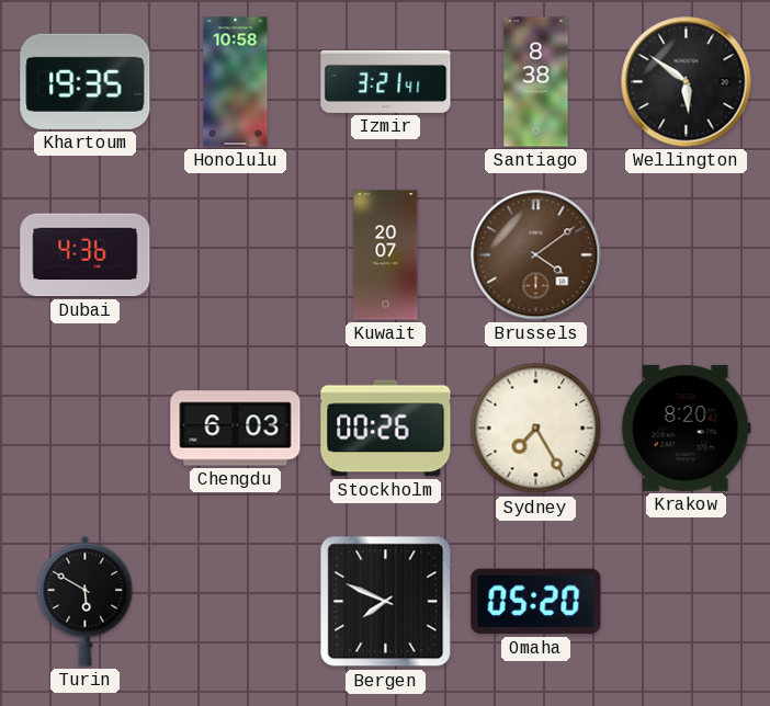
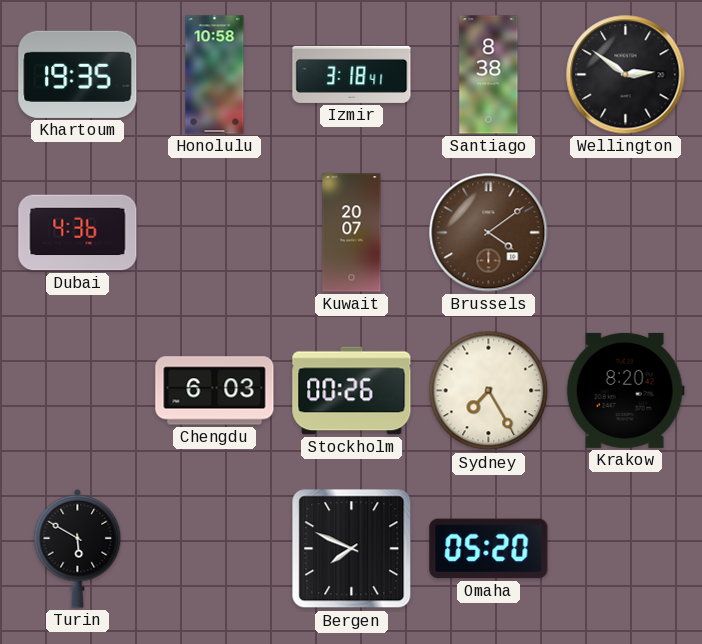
Izmir: 3:21 -> 3:18 (352, 74)
Wellington: 5:51 -> 2:51 (626, 75)
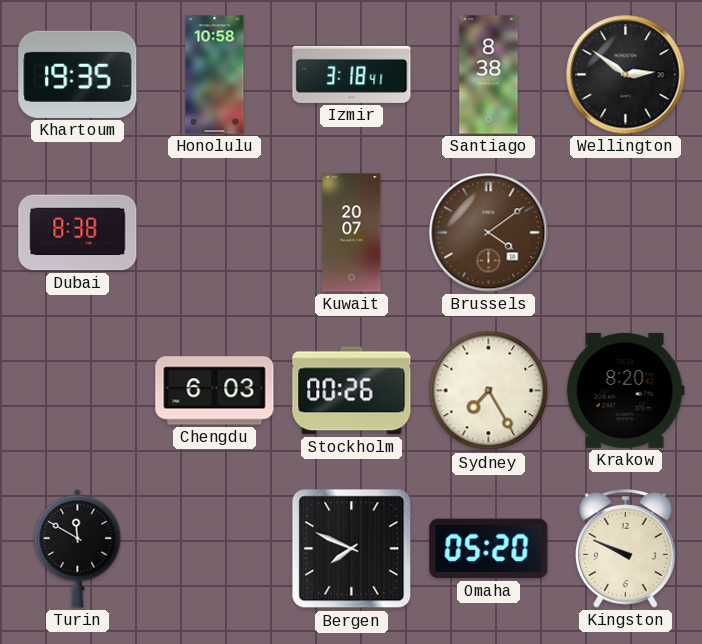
Dubai: 4:36 -> 8:38 (78, 233)
Turin: 5:50 -> 11:50 (78, 548)
Kingston: none -> 9:49 (626, 549)
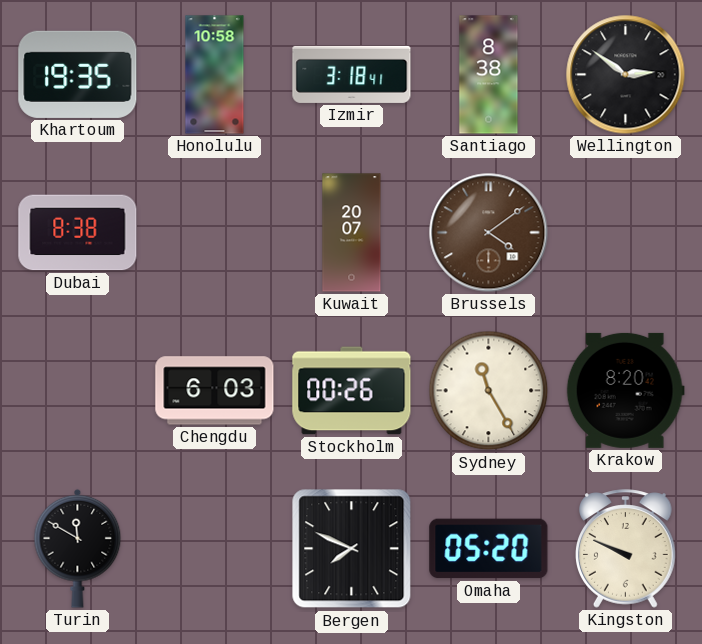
Sydney: 7:25 -> 11:25 (489, 391)
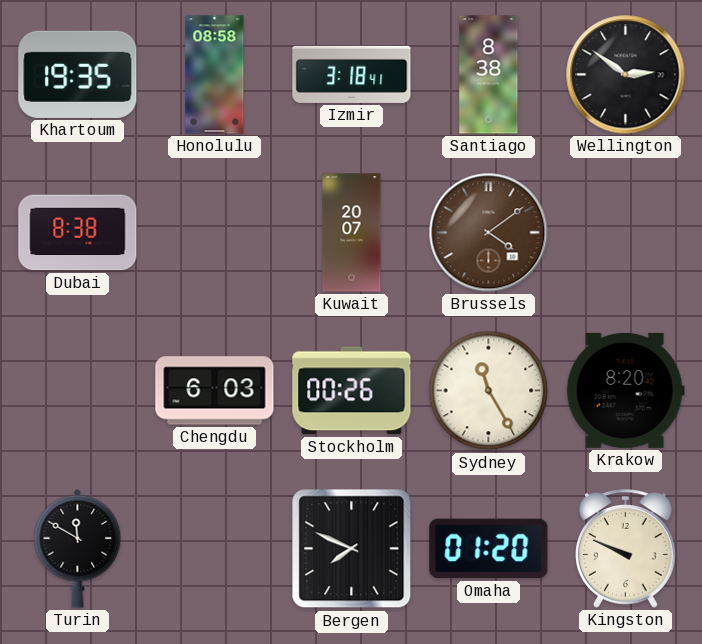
Honolulu: 10:58 -> 08:58 (215, 75)
Omaha: 05:20 -> 01:20 (489, 549)
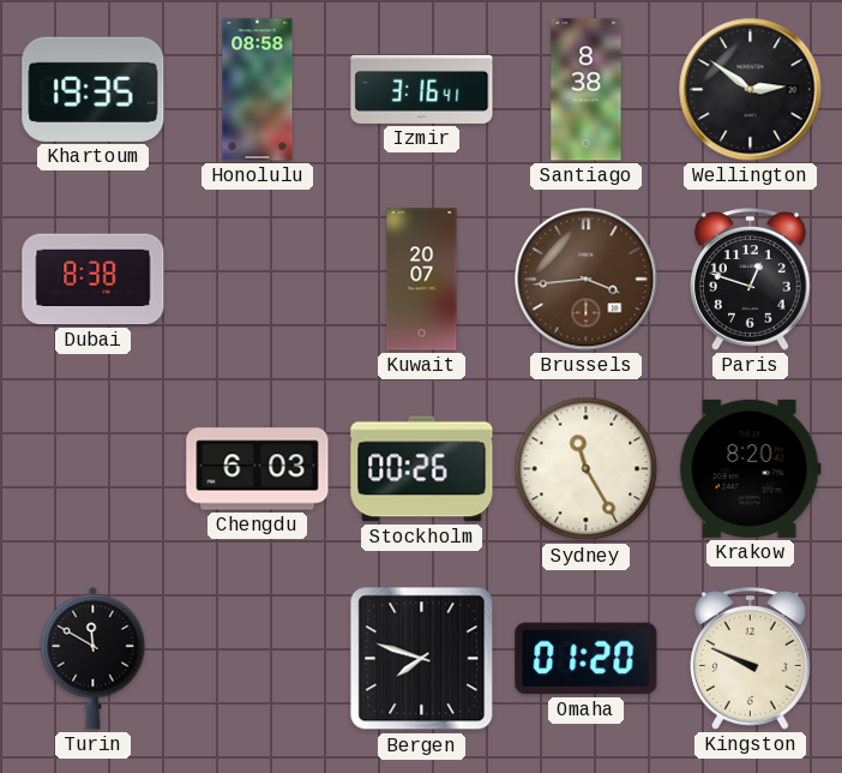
Izmir: 3:18 -> 3:16 (422, 89)
Brussels: 4:09 -> 3:44 (587, 280)
Paris: none -> 12:48 (751, 280)
Bergen: 7:49 -> 7:48 (422, 659)
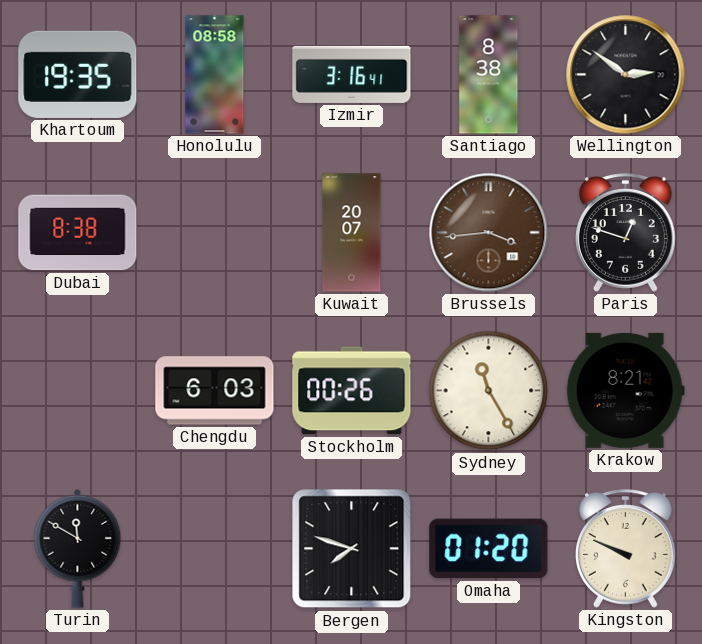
Krakow: 8:20 -> 8:21 (625, 390)
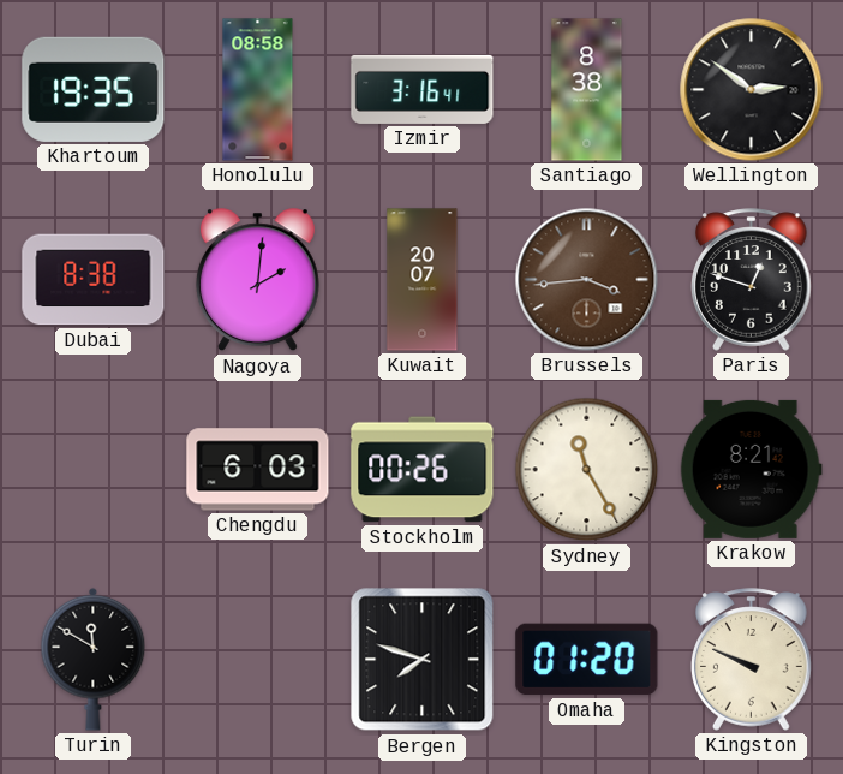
Nagoya: none -> 2:01 (257, 280)
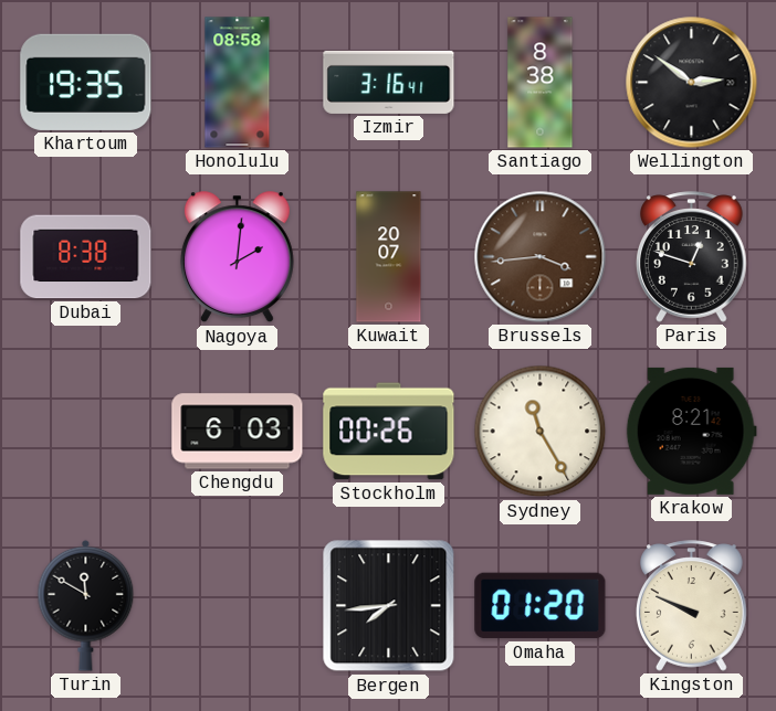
Bergen: 7:48 -> 7:44 (389, 606)
